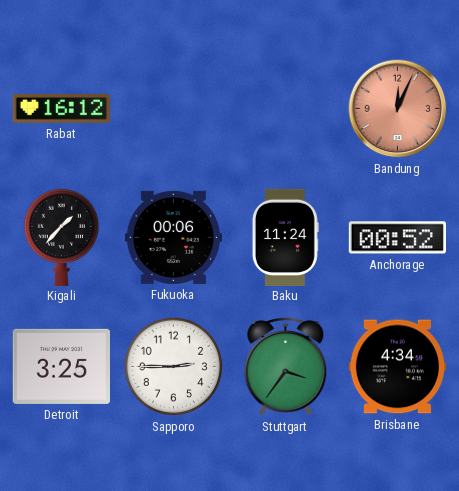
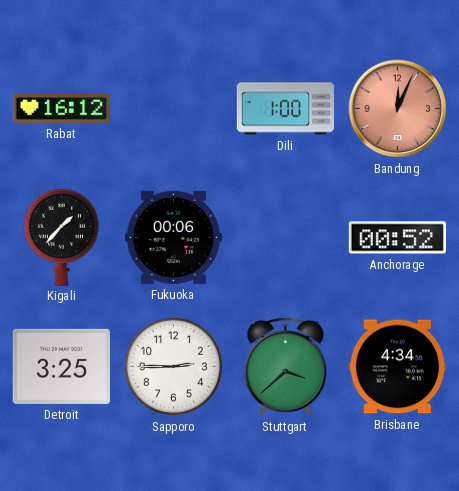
Dili: none -> 1:00 (286, 109)
Baku: 11:24 -> none (285, 237)
Stuttgart: 3:36 -> 3:38 (286, 367)
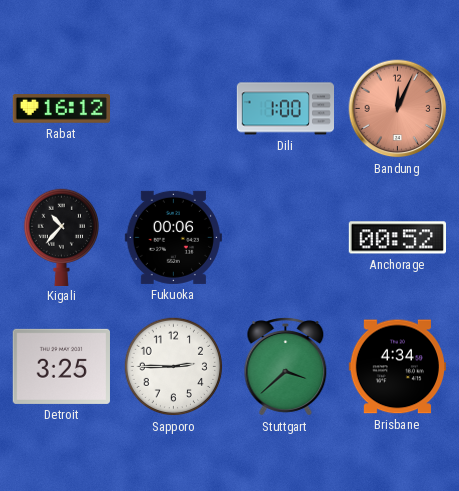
Kigali: 1:37 -> 10:37 (61, 237)
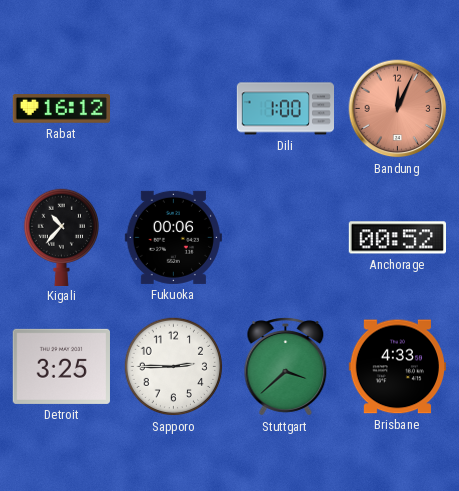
Brisbane: 4:34 -> 4:33 (397, 367)
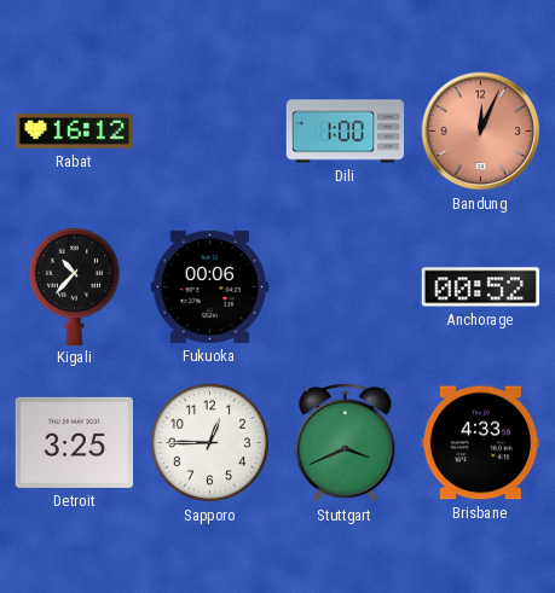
Sapporo: 2:45 -> 12:45 (210, 443)
Stuttgart: 3:38 -> 3:41 (346, 443)
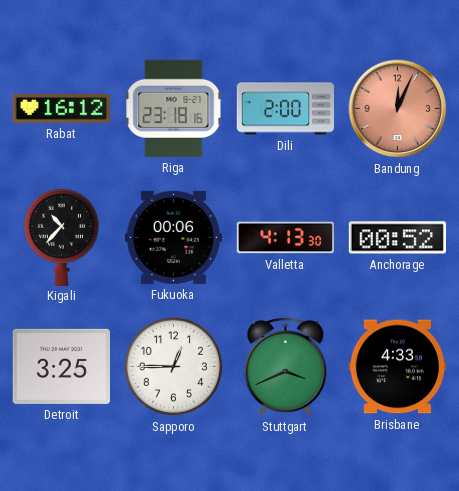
Riga: none -> 23:18 (174, 108)
Dili: 1:00 -> 2:00 (286, 109)
Valletta: none -> 4:13 (285, 238)
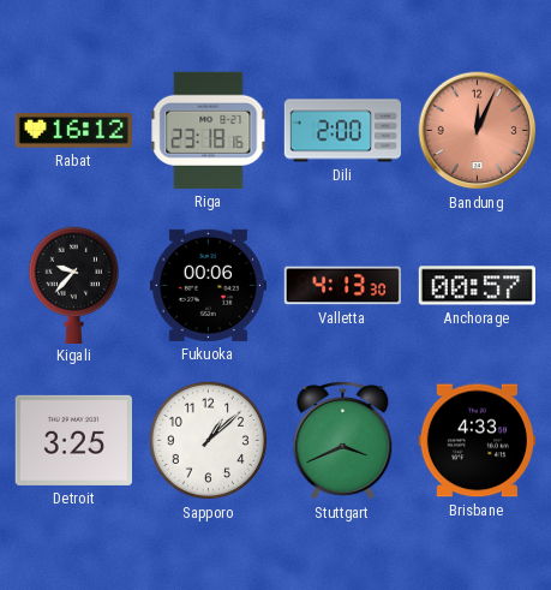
Kigali: 10:37 -> 9:37 (73, 285)
Anchorage: 00:52 -> 00:57 (477, 286)
Sapporo: 12:45 -> 1:08 (209, 441)
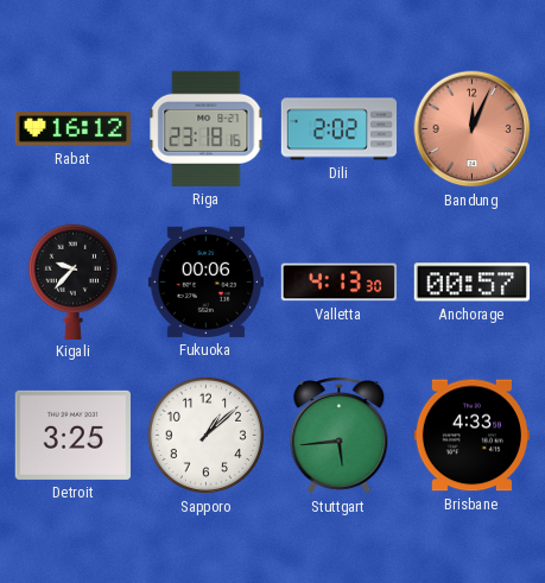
Dili: 2:00 -> 2:02 (340, 129)
Stuttgart: 3:41 -> 5:44 (340, 436)
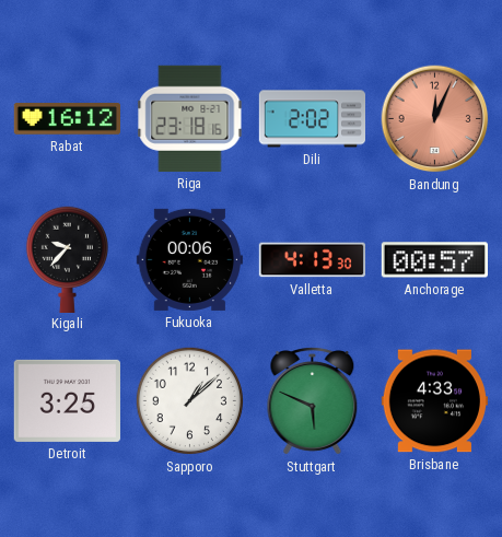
Stuttgart: 5:44 -> 5:49 (313, 401)
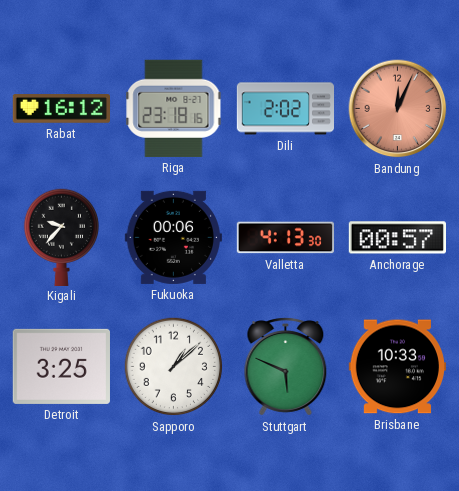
Brisbane: 4:33 -> 10:33 (397, 367)
